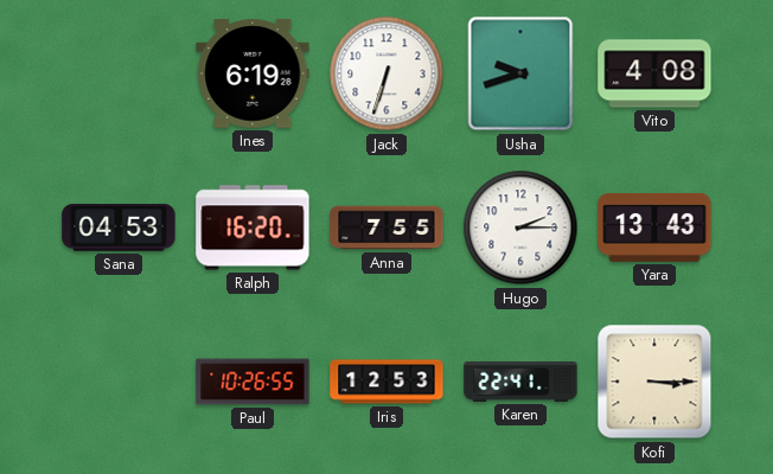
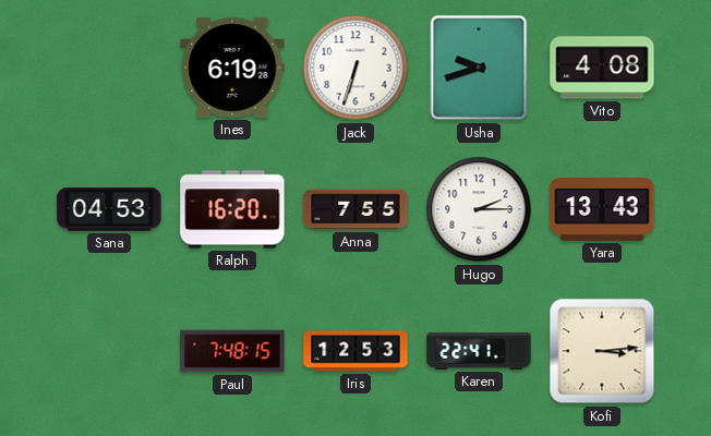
Paul: 10:26 -> 7:48 (232, 351)
Kofi: 3:15 -> 3:14 (602, 351)
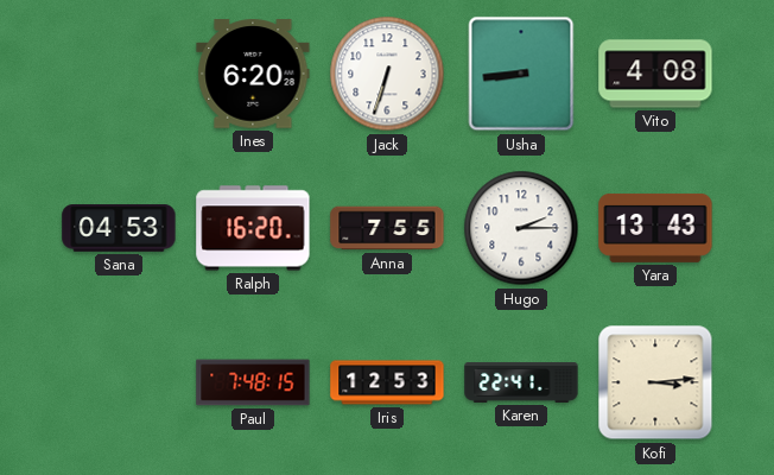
Ines: 6:19 -> 6:20 (253, 74)
Usha: 9:42 -> 8:44 (521, 74)
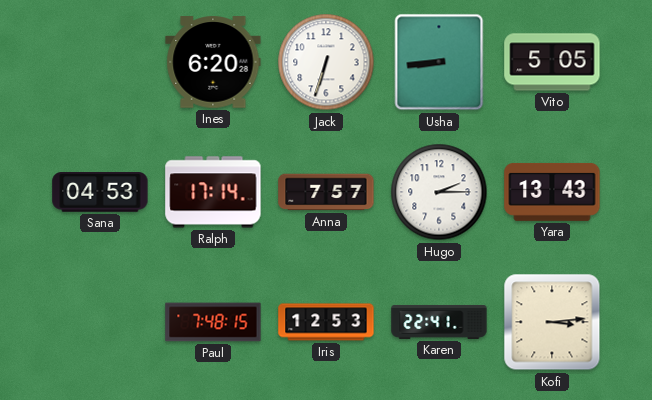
Vito: 4:08 -> 5:05 (552, 62)
Ralph: 16:20 -> 17:14 (213, 192)
Anna: 7:55 -> 7:57 (326, 192)
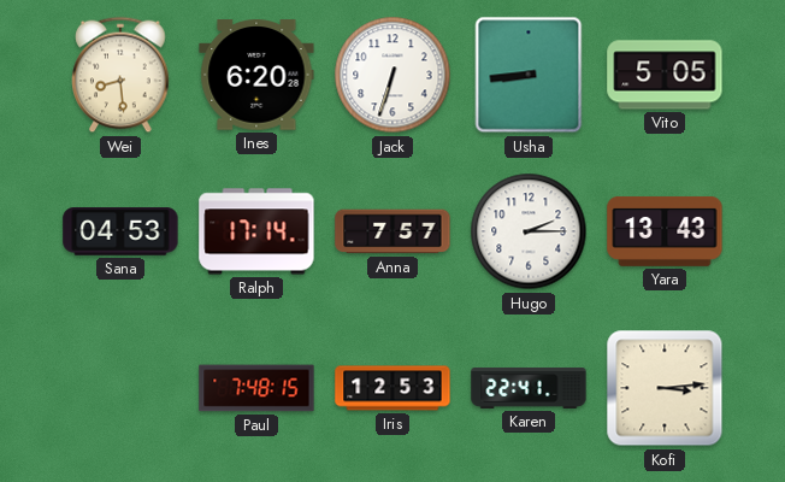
Wei: none -> 8:29 (120, 75)
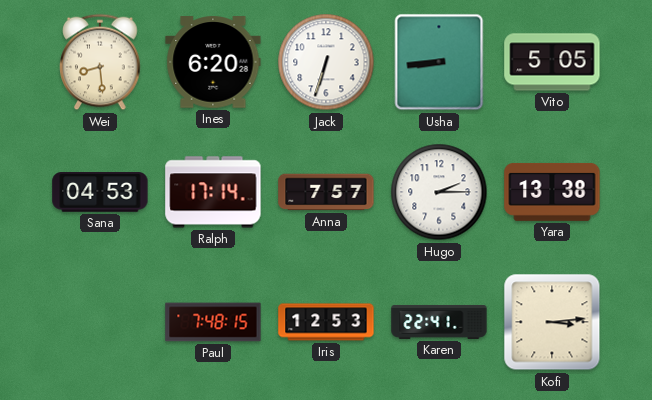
Yara: 13:43 -> 13:38 (552, 192)
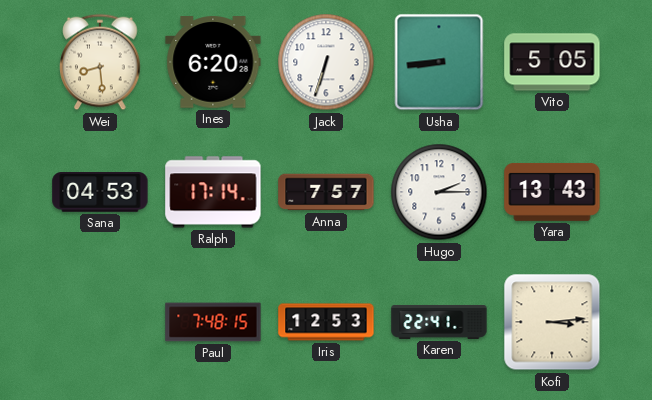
Yara: 13:38 -> 13:43 (552, 192)
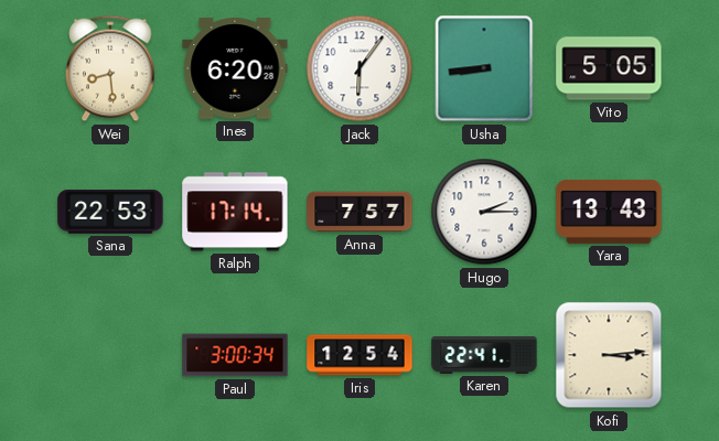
Jack: 6:33 -> 6:06 (359, 68)
Sana: 04:53 -> 22:53 (110, 212)
Paul: 7:48 -> 3:00 (235, 355)
Iris: 12:53 -> 12:54 (359, 355)
